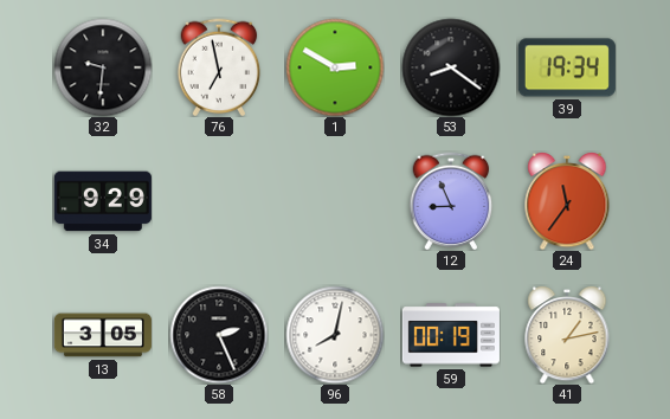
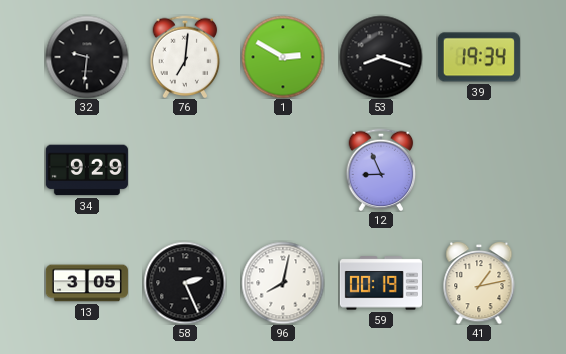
76: 6:58 -> 7:01 (185, 57)
53: 8:21 -> 8:18 (381, 57)
24: 11:36 -> none (567, 201)
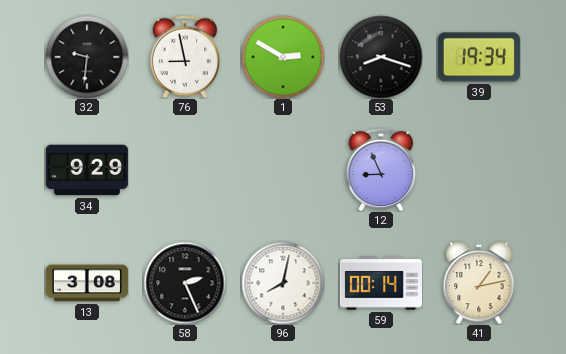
76: 7:01 -> 8:58 (185, 57)
13: 3:05 -> 3:08 (87, 283)
59: 00:19 -> 00:14 (381, 283)
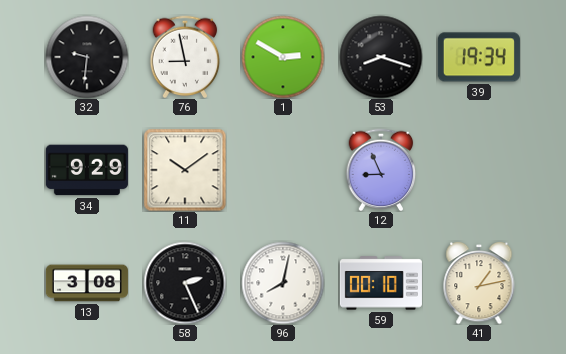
11: none -> 10:09 (185, 170)
59: 00:14 -> 00:10 (381, 283)
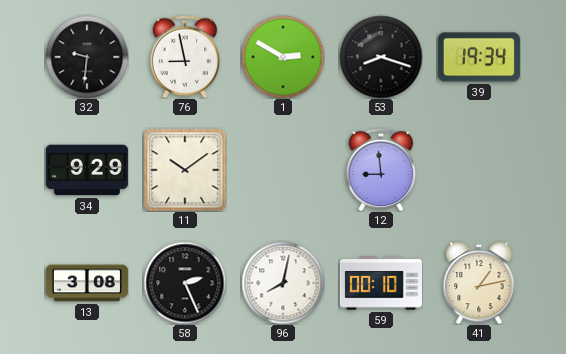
12: 8:56 -> 8:59 (381, 170)
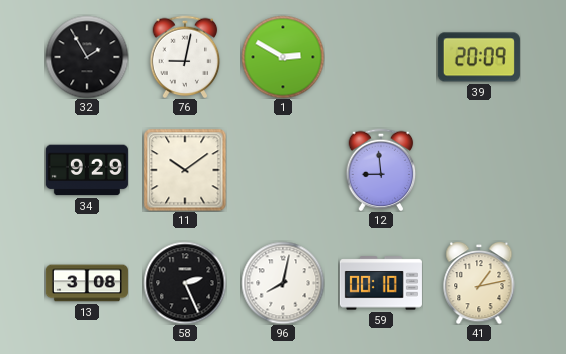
32: 9:31 -> 1:55 (87, 57)
76: 8:58 -> 9:02 (185, 57)
53: 8:18 -> none (381, 57)
39: 19:34 -> 20:09 (479, 57)
